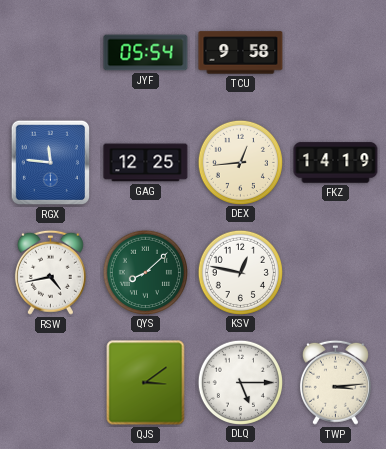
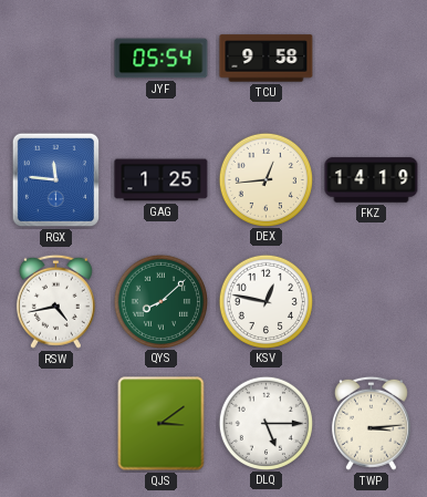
GAG: 12:25 -> 1:25 (162, 180)
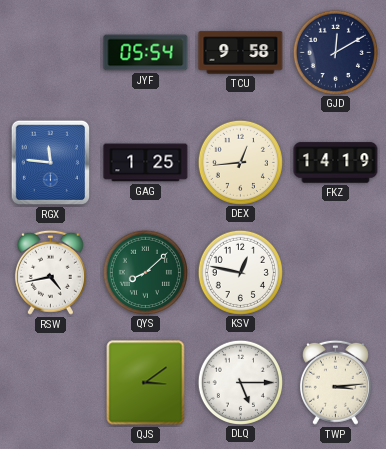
GJD: none -> 12:10 (335, 52)
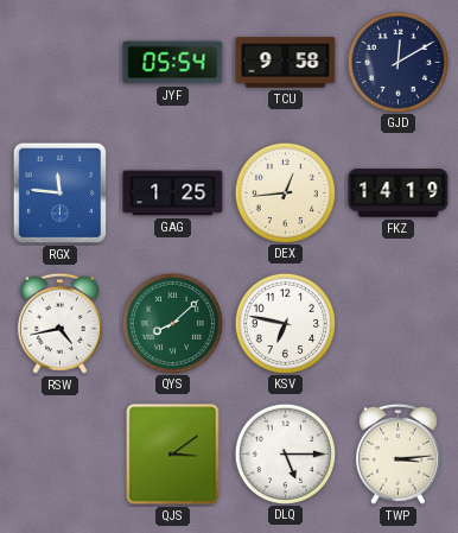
KSV: 12:47 -> 6:47 (285, 323)
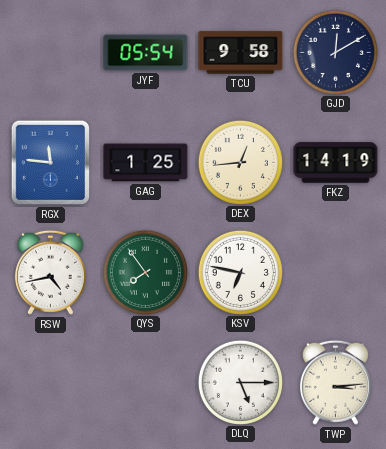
QYS: 8:08 -> 7:54 (145, 272)
QJS: 3:09 -> none (173, 455)
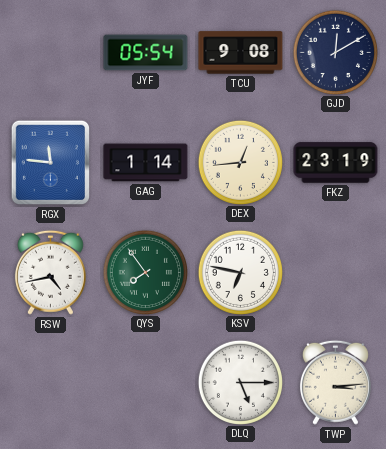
TCU: 9:58 -> 9:08 (241, 53)
GAG: 1:25 -> 1:14 (146, 163)
FKZ: 14:19 -> 23:19 (336, 163)
